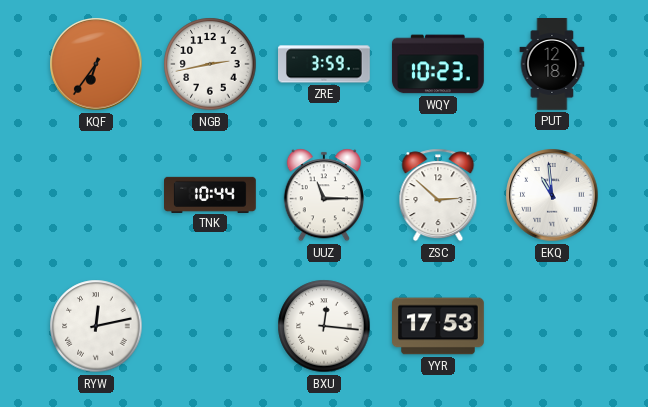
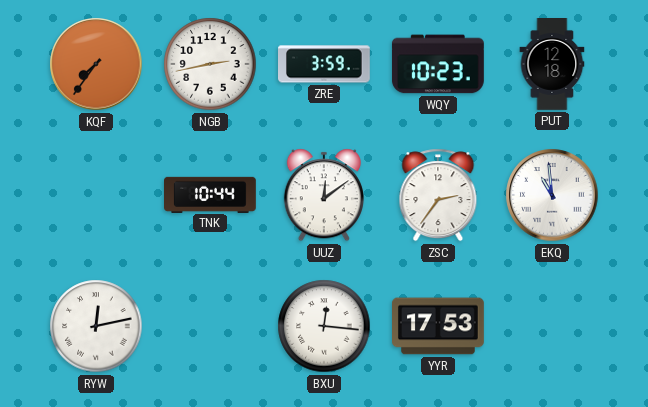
KQF: 6:36 -> 7:36 (96, 64)
UUZ: 11:15 -> 12:09 (324, 195)
ZSC: 2:52 -> 2:36 (438, 195)
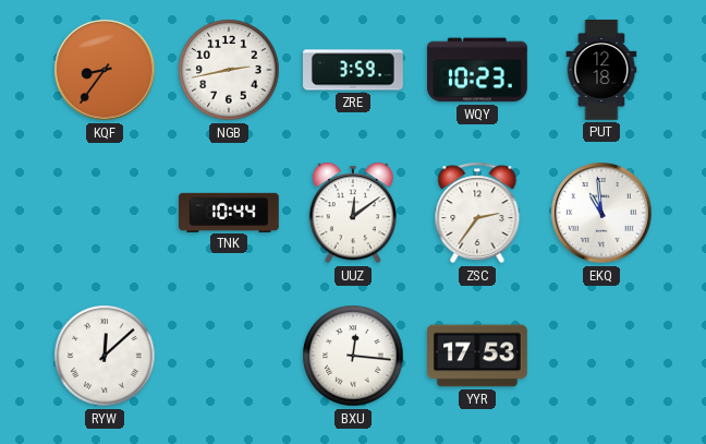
KQF: 7:36 -> 8:36 (105, 70)
RYW: 12:13 -> 12:08 (105, 356)
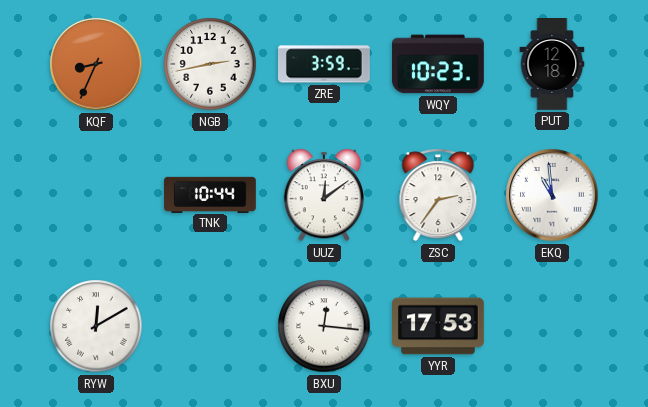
KQF: 8:36 -> 8:34 (96, 64)
RYW: 12:08 -> 12:10 (96, 326)
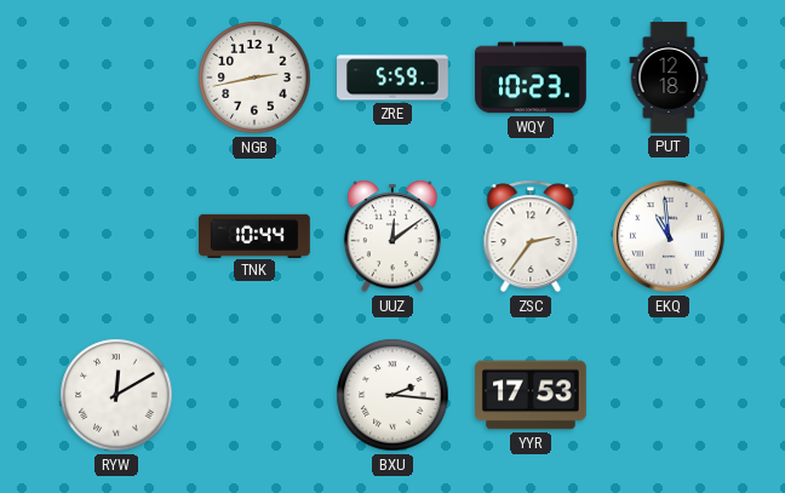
KQF: 8:34 -> none (96, 64)
ZRE: 3:59 -> 5:59 (394, 78)
BXU: 12:16 -> 2:16 (392, 395)
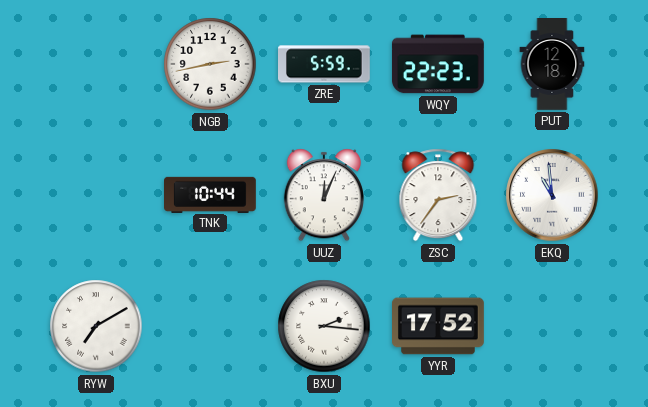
WQY: 10:23 -> 22:23 (438, 64)
UUZ: 12:09 -> 12:04 (324, 195)
RYW: 12:10 -> 7:10 (96, 326)
YYR: 17:53 -> 17:52 (439, 326)
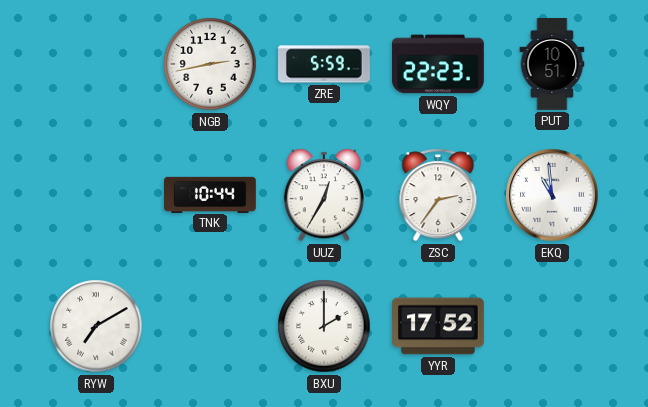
PUT: 12:18 -> 10:51 (552, 65)
UUZ: 12:04 -> 12:35 (324, 195)
BXU: 2:16 -> 2:00 (324, 326)
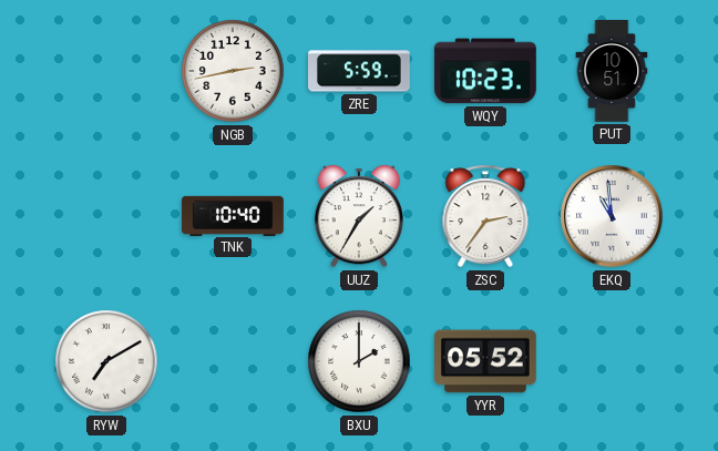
WQY: 22:23 -> 10:23 (485, 71)
TNK: 10:44 -> 10:40 (234, 215)
UUZ: 12:35 -> 1:35 (359, 216)
YYR: 17:52 -> 05:52 (486, 361)
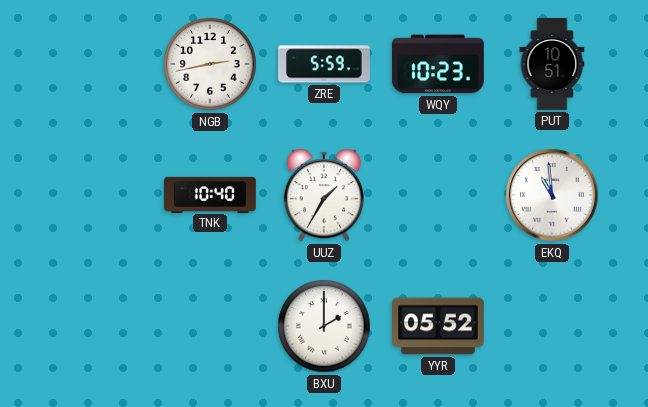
ZSC: 2:36 -> none (485, 216)
RYW: 7:10 -> none (106, 361)
